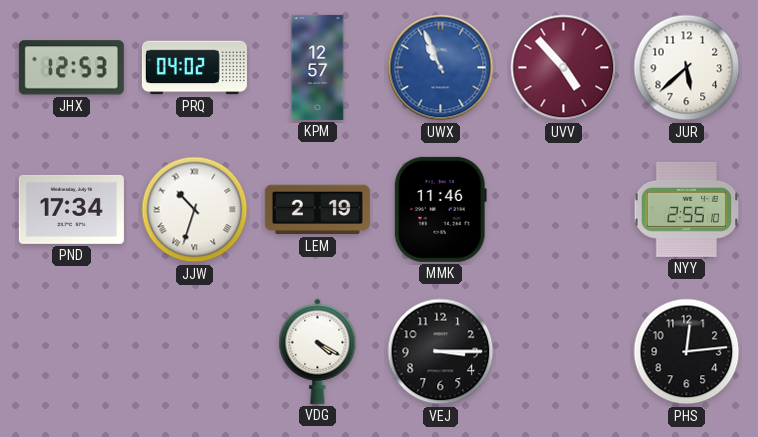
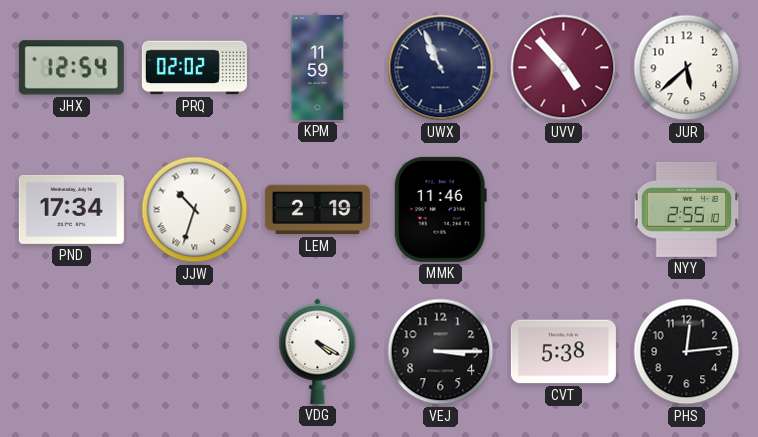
JHX: 12:53 -> 12:54 (71, 68)
PRQ: 04:02 -> 02:02 (194, 68)
KPM: 12:57 -> 11:59 (318, 67)
UWX dial: blue -> navy (441, 68)
CVT: none -> 5:38 (563, 352)
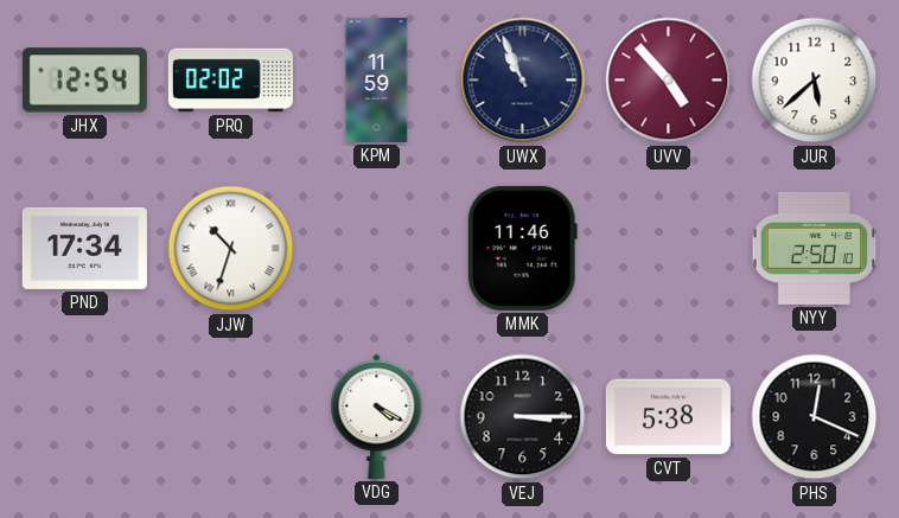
LEM: 2:19 -> none (317, 210)
NYY: 2:55 -> 2:50 (815, 248)
PHS: 12:14 -> 12:19 (815, 417)
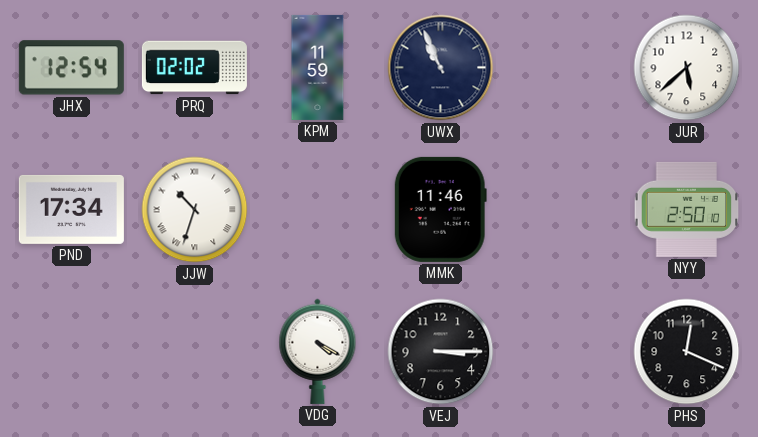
UVV: 4:53 -> none (669, 81)
CVT: 5:38 -> none (668, 417)
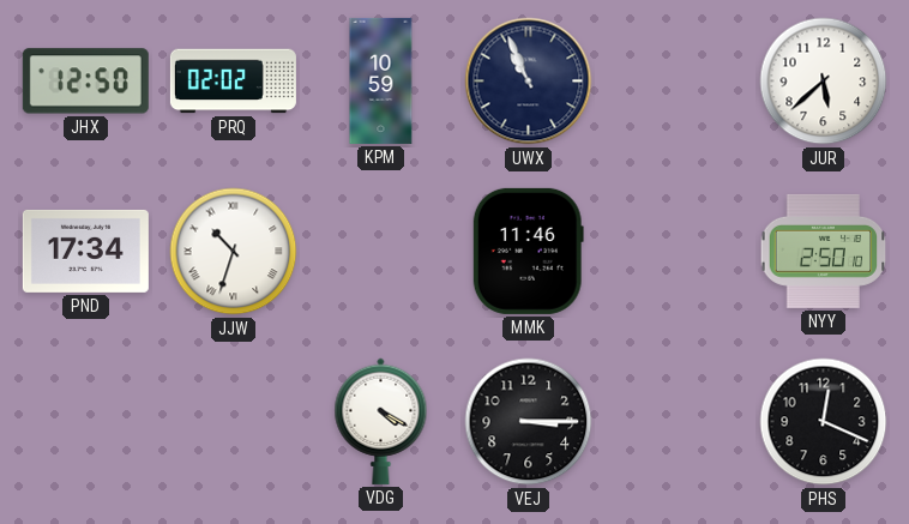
JHX: 12:54 -> 12:50 (85, 82)
KPM: 11:59 -> 10:59 (381, 80)
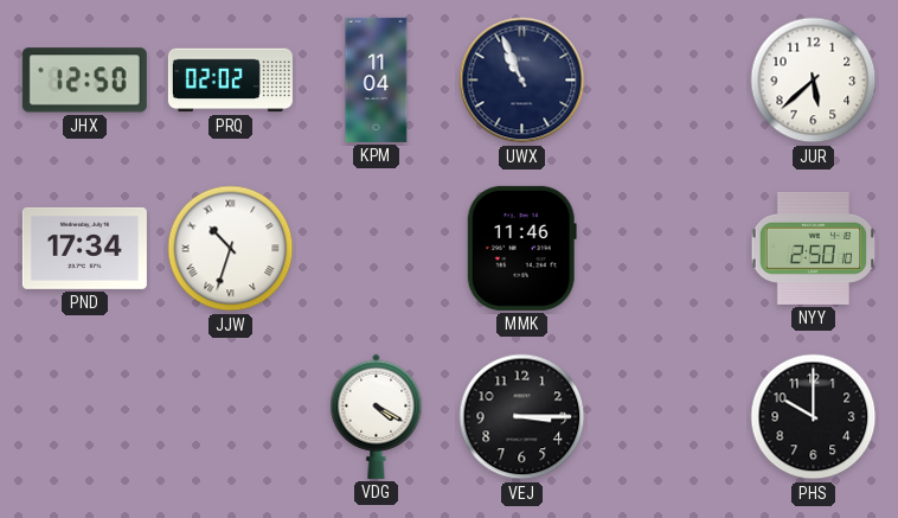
KPM: 10:59 -> 11:04 (377, 79)
PHS: 12:19 -> 10:00 (814, 417)
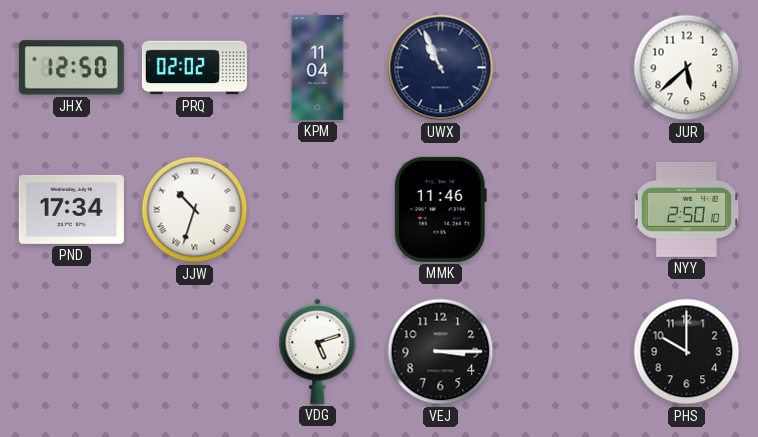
VDG: 4:20 -> 5:12 (318, 351)
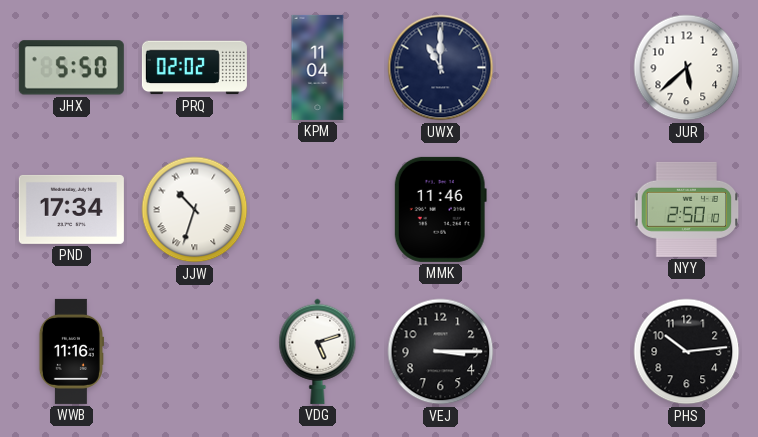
JHX: 12:50 -> 5:50 (71, 68)
UWX: 10:56 -> 11:00 (441, 68)
WWB: none -> 11:16 (71, 351)
PHS: 10:00 -> 10:14 (687, 352)
